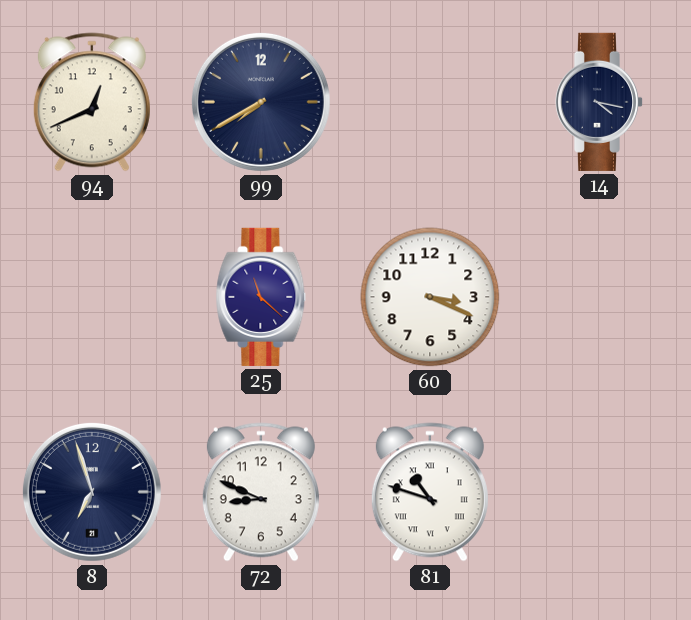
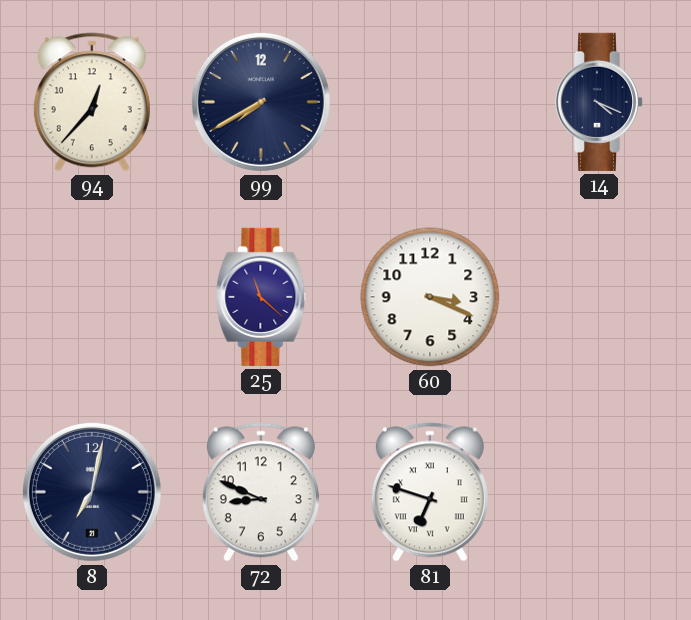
94: 12:41 -> 12:37 (92, 102)
14: 4:17 -> 4:19 (599, 102)
8: 6:57 -> 7:02 (92, 492)
81: 10:48 -> 6:48 (430, 492)
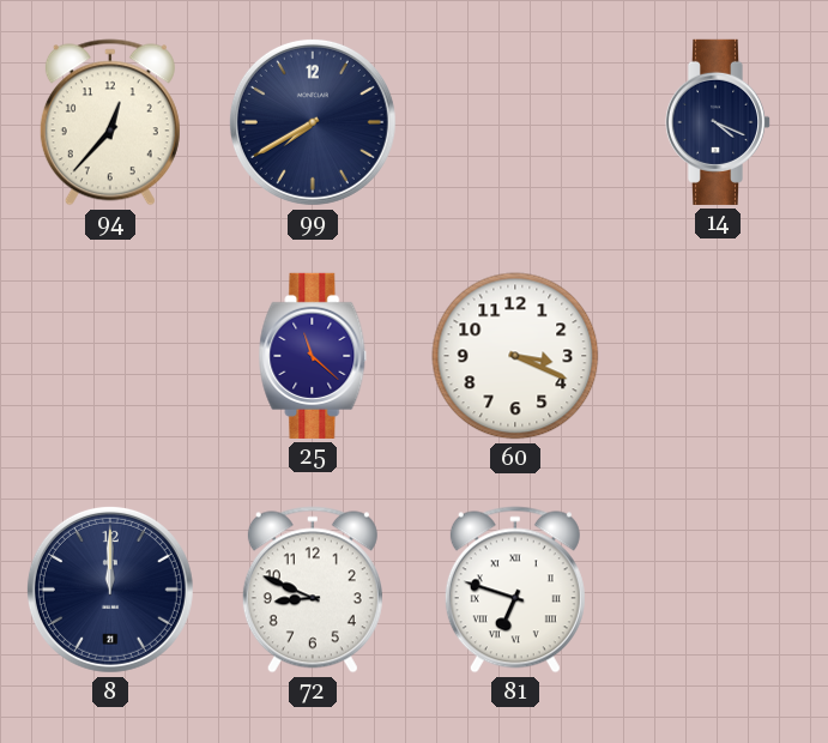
8: 7:02 -> 12:00 (110, 590)
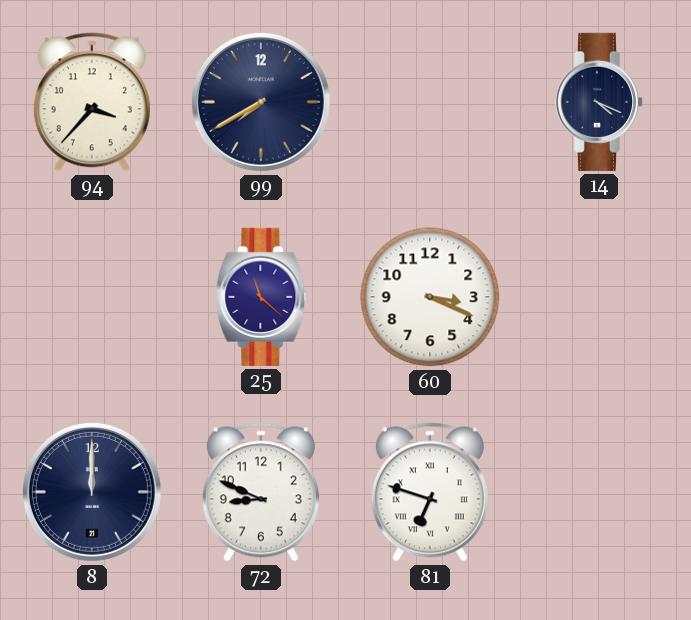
94: 12:37 -> 3:37 (92, 102)
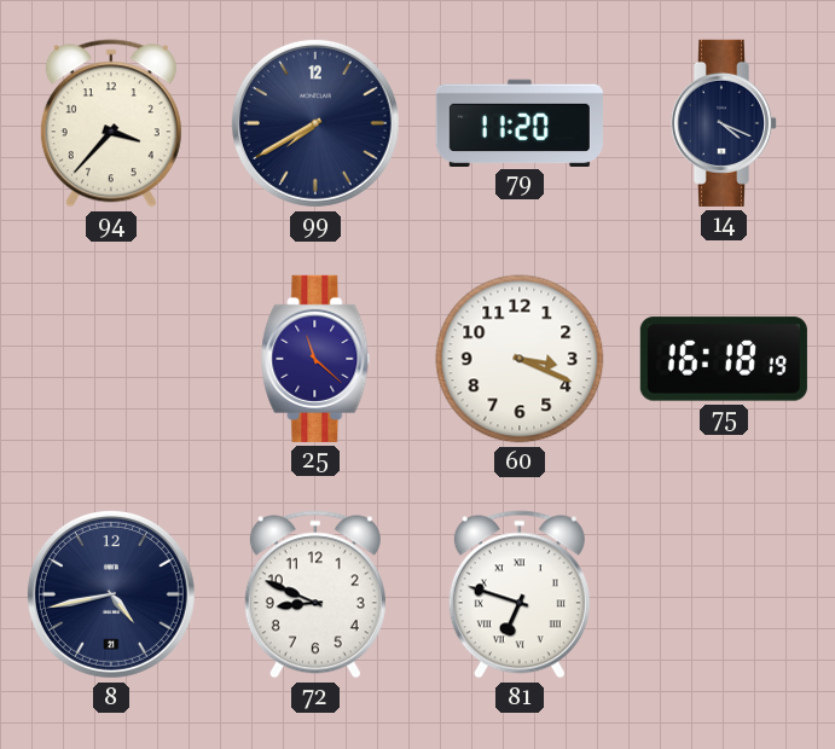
79: none -> 11:20 (520, 122)
75: none -> 16:18 (724, 359)
8: 12:00 -> 4:43 (111, 594)
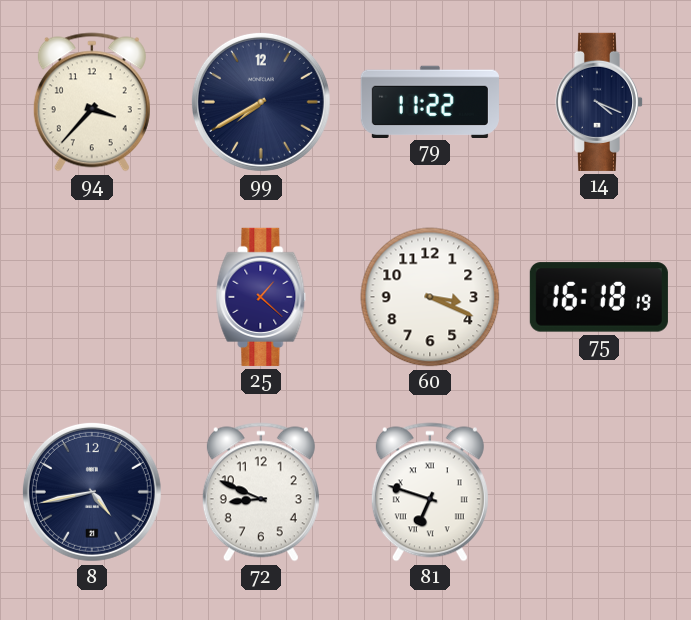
79: 11:20 -> 11:22 (430, 101)
25: 11:22 -> 1:22 (261, 297)
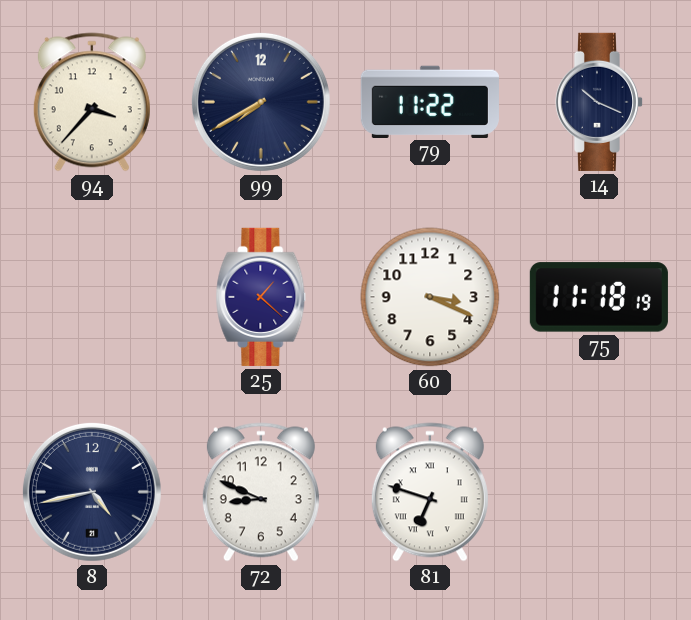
14: 4:19 -> 10:19 (599, 102)
75: 16:18 -> 11:18 (599, 297)
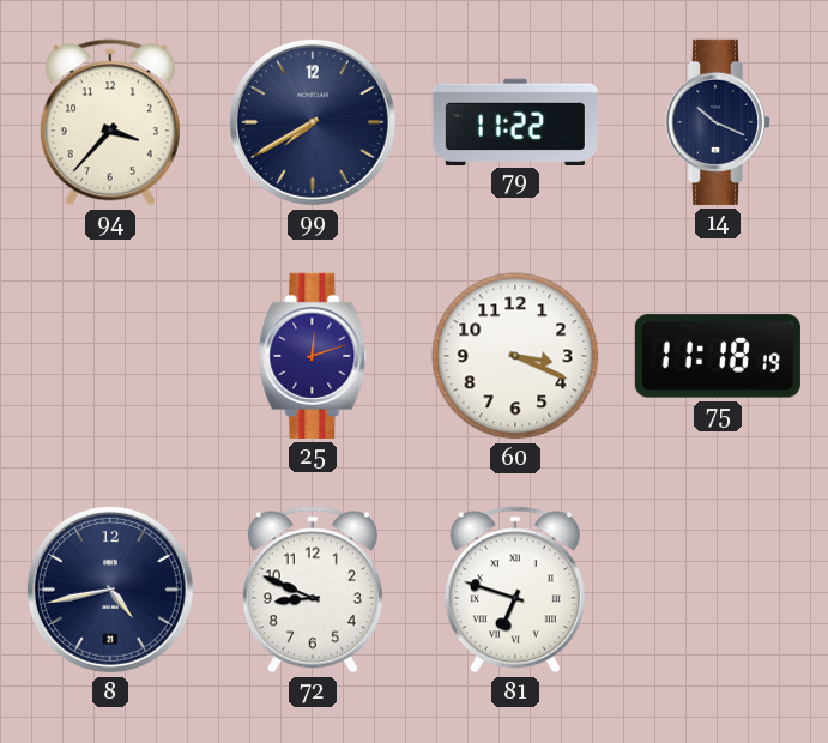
25: 1:22 -> 12:12 (313, 356)
